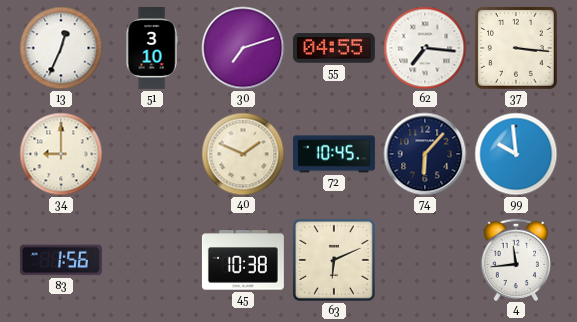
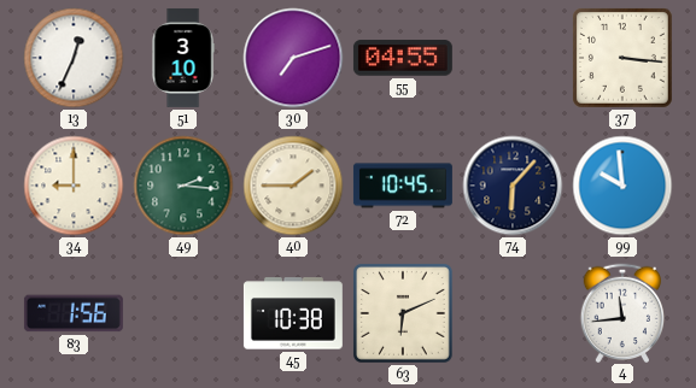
62: 7:16 -> none (425, 48)
49: none -> 2:16 (183, 186)
40: 1:49 -> 1:45 (293, 186)
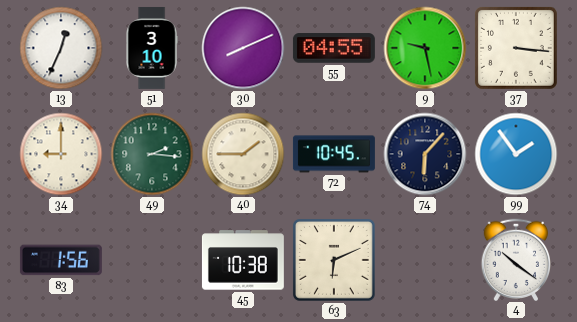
30: 7:12 -> 8:11 (243, 48)
9: none -> 9:28 (425, 48)
99: 9:59 -> 1:54 (516, 154)
4: 11:44 -> 10:21 (515, 259)
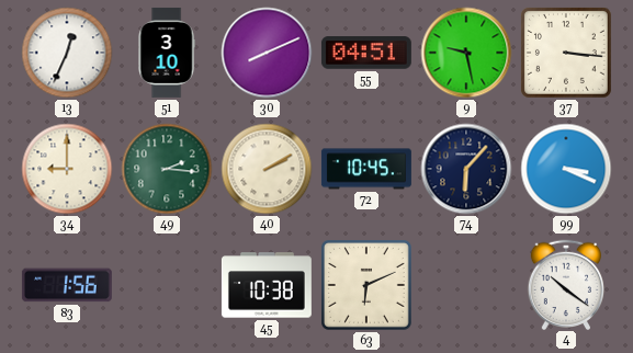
55: 04:55 -> 04:51 (366, 53)
40: 1:45 -> 2:10 (267, 169)
99: 1:54 -> 3:19 (566, 169)
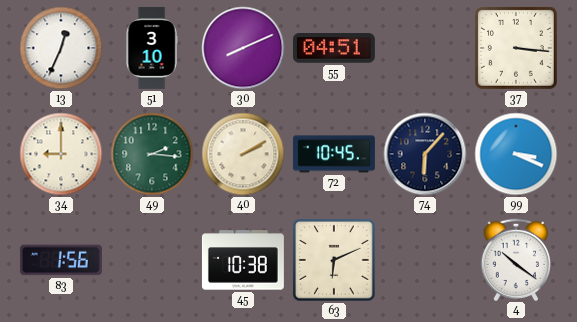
9: 9:28 -> none (466, 53)
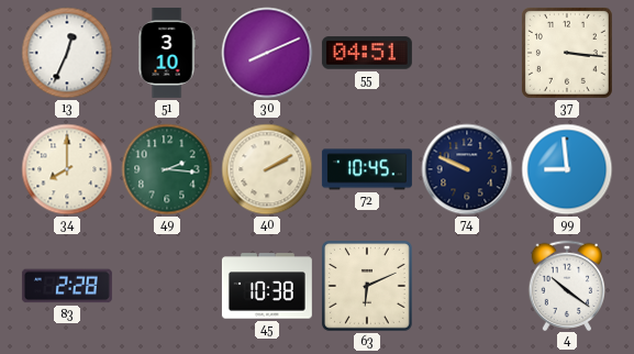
34: 9:00 -> 8:00 (67, 169)
74: 6:07 -> 9:49 (467, 169)
99: 3:19 -> 8:59 (567, 169)
83: 1:56 -> 2:28 (67, 286)
